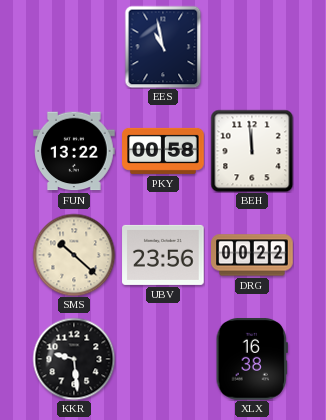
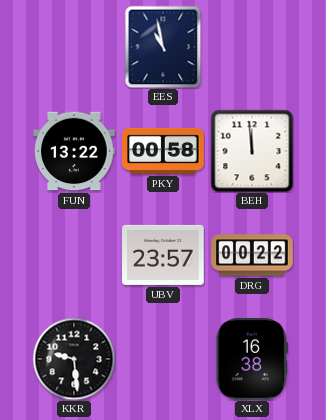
SMS: 10:22 -> none (74, 255)
UBV: 23:56 -> 23:57 (163, 255)
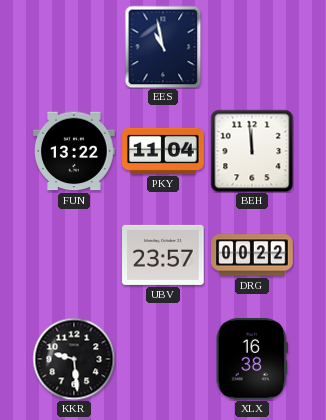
PKY: 00:58 -> 11:04 (163, 151)
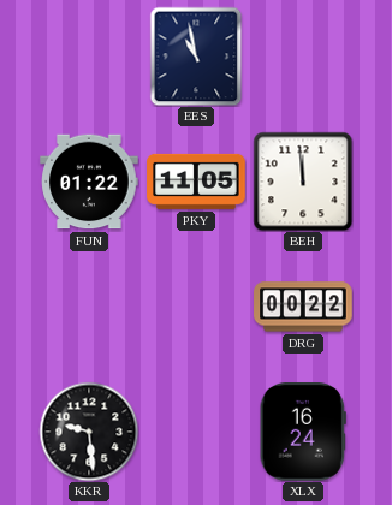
FUN: 13:22 -> 01:22 (89, 182)
PKY: 11:04 -> 11:05 (196, 182)
UBV: 23:57 -> none (163, 255)
XLX: 16:38 -> 16:24 (303, 433)
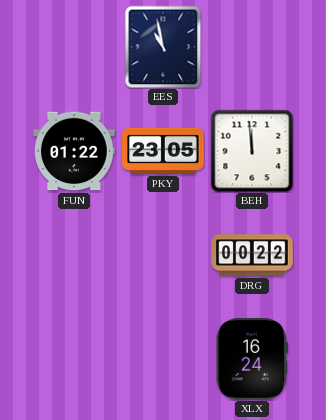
PKY: 11:05 -> 23:05 (163, 151)
KKR: 9:29 -> none (89, 432)
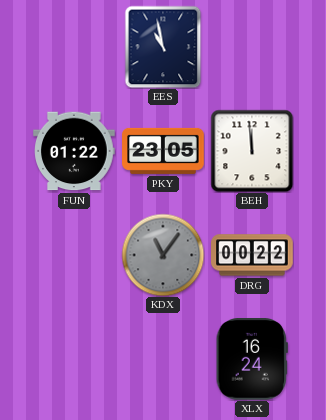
KDX: none -> 11:06 (163, 255)
